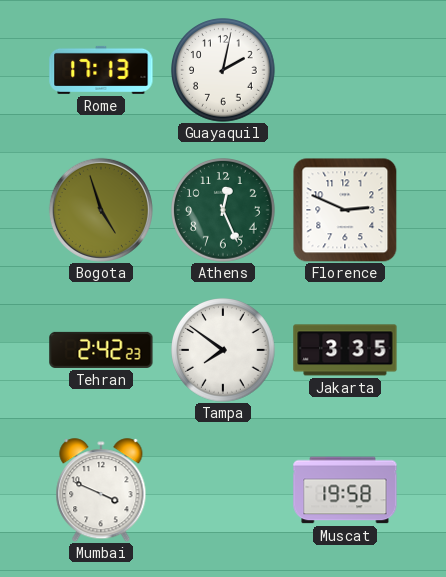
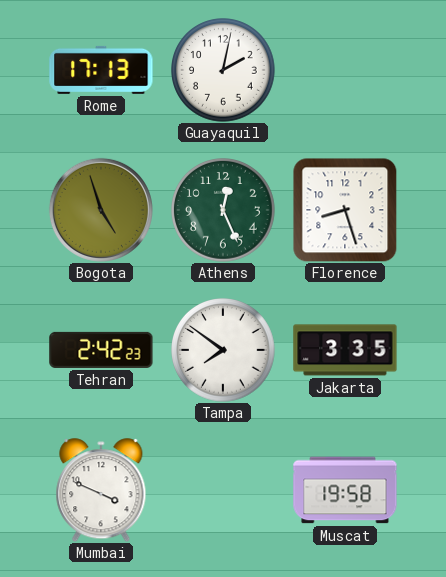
Florence: 2:49 -> 8:27 (345, 210)
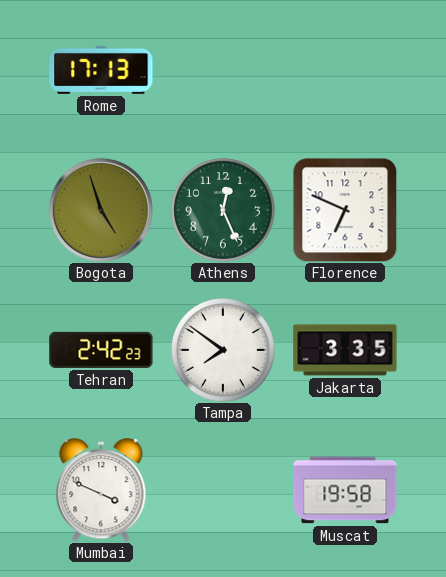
Guayaquil: 2:02 -> none (223, 70)
Florence: 8:27 -> 6:49 (345, 210)
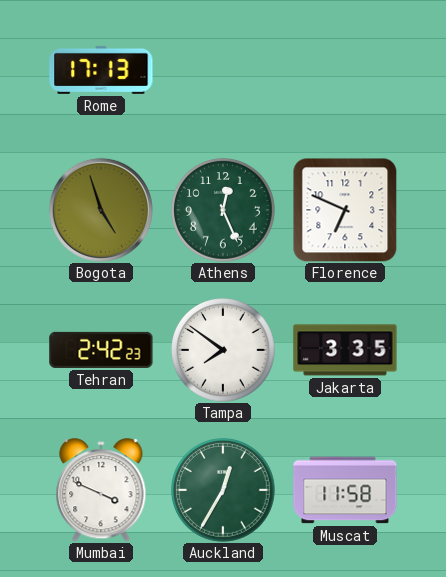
Auckland: none -> 12:35 (223, 490)
Muscat: 19:58 -> 11:58 (345, 490)
